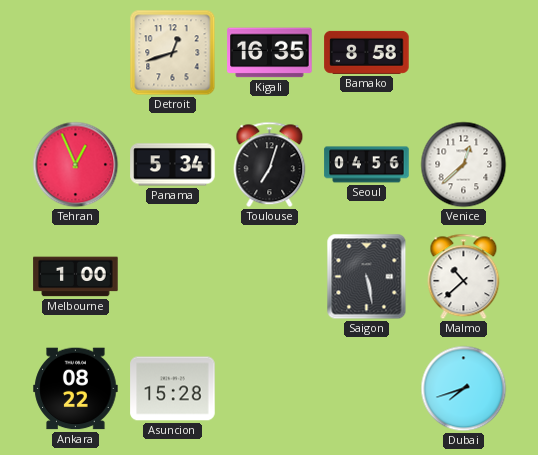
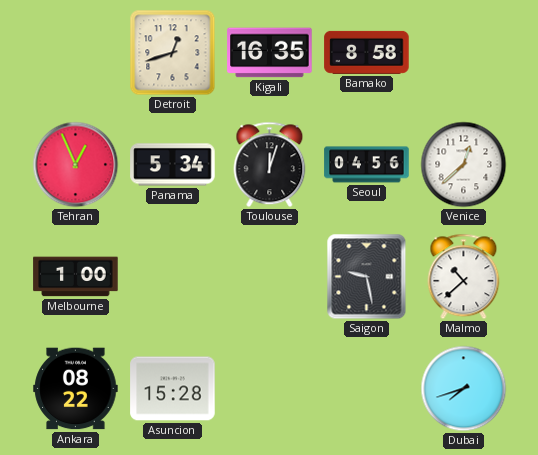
Toulouse: 7:03 -> 12:03 (270, 165)
Saigon: 5:28 -> 9:28 (367, 277)
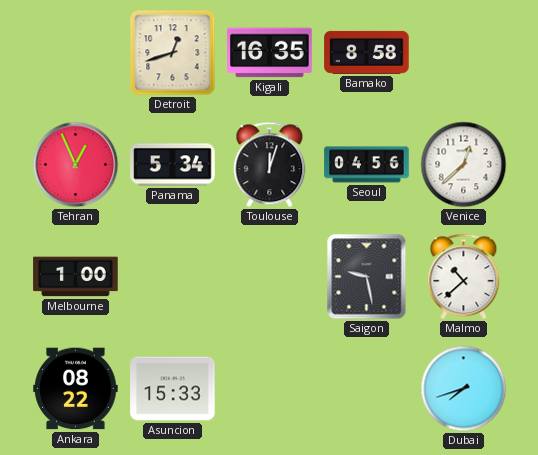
Asuncion: 15:28 -> 15:33 (173, 389)
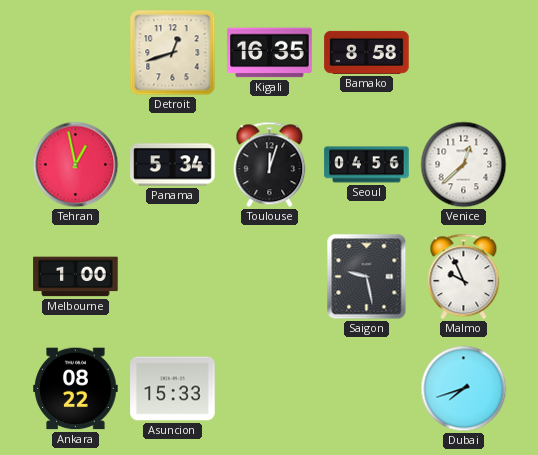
Tehran: 12:56 -> 12:58 (76, 165)
Malmo: 10:38 -> 9:56 (464, 277)
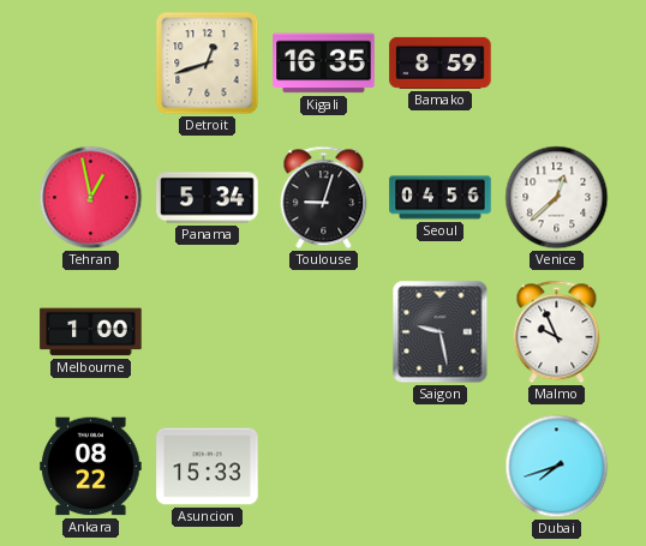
Bamako: 8:58 -> 8:59 (441, 62)
Toulouse: 12:03 -> 9:03 (324, 198)
